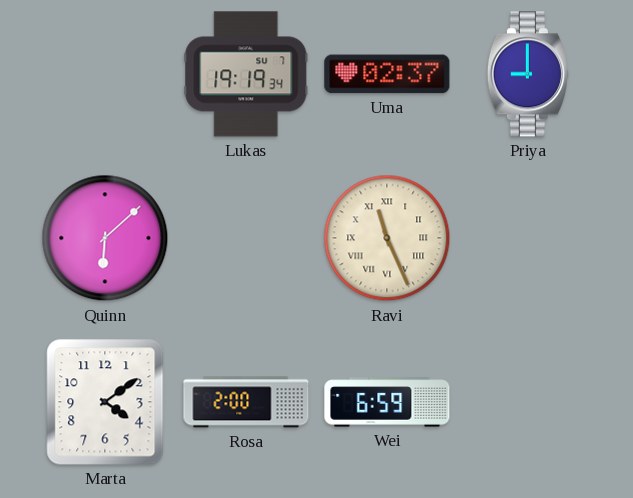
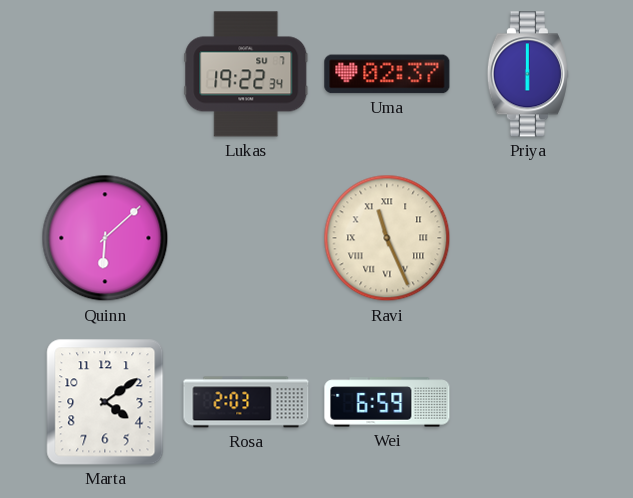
Lukas: 19:19 -> 19:22 (246, 74)
Priya: 9:00 -> 6:00 (528, 74)
Rosa: 2:00 -> 2:03 (246, 402)
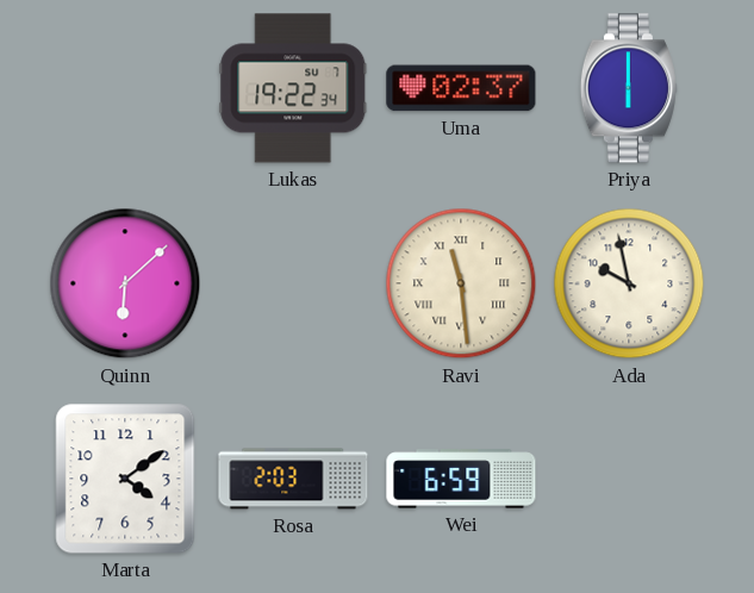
Ravi: 11:26 -> 11:29 (461, 283)
Ada: none -> 9:58 (629, 283)
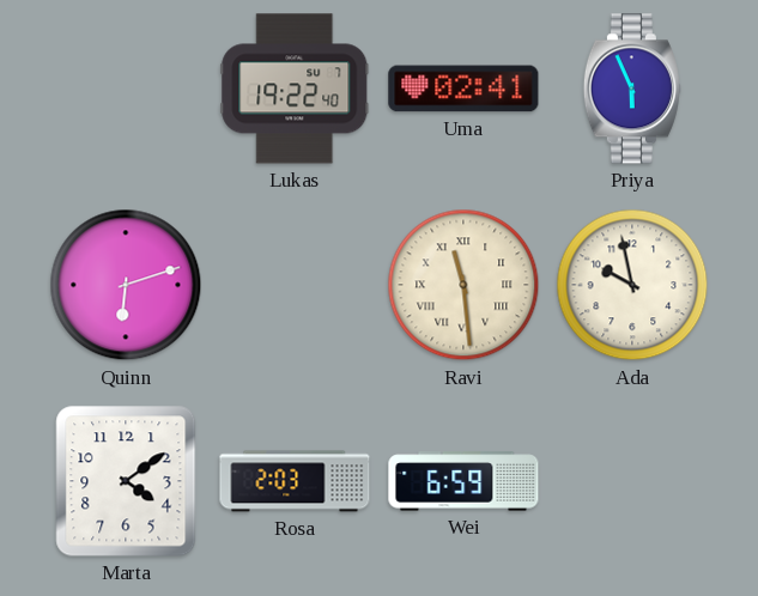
Lukas: 19:22:34 -> 19:22:40 (295, 89)
Uma: 02:37 -> 02:41 (463, 89)
Priya: 6:00 -> 5:56 (632, 89)
Quinn: 6:08 -> 6:12 (126, 285)
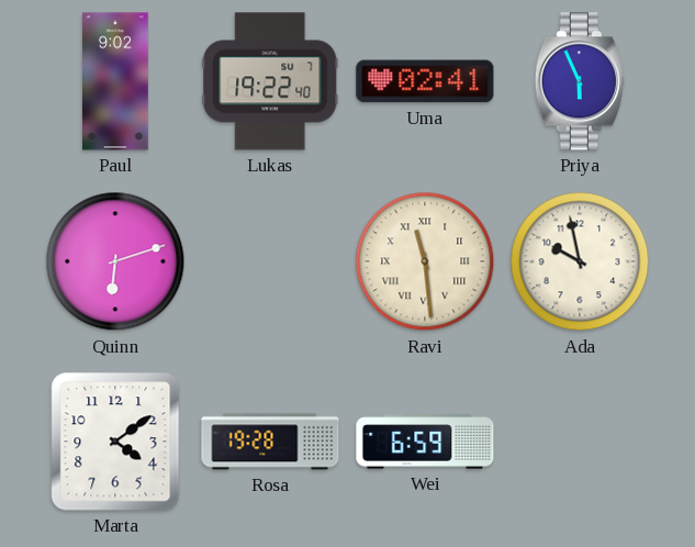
Paul: none -> 9:02 (115, 81)
Rosa: 2:03 -> 19:28 (270, 442)
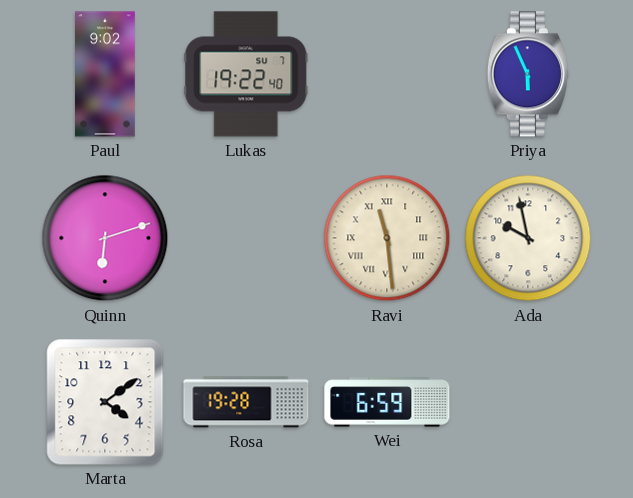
Uma: 02:41 -> none (425, 81)
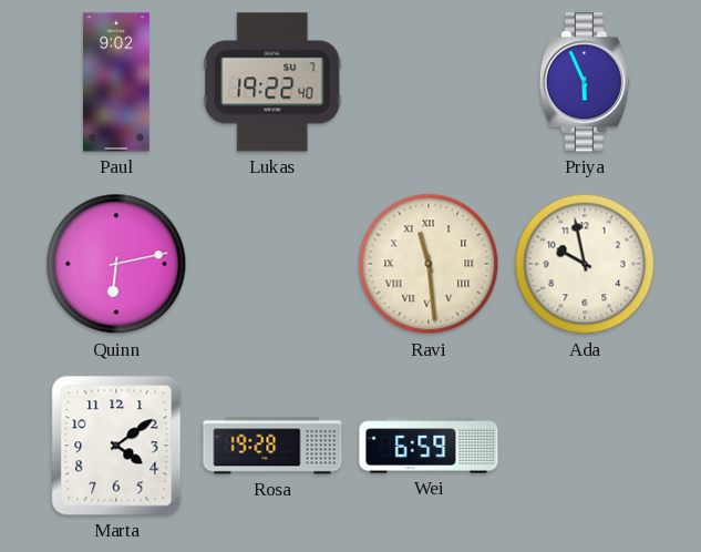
Quinn: 6:12 -> 6:13 (116, 264)
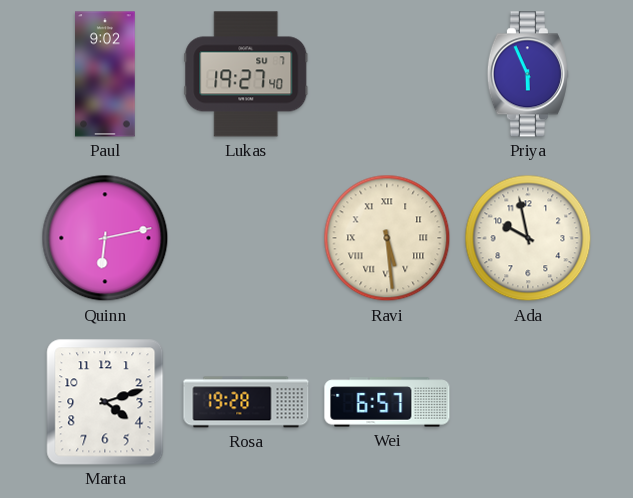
Lukas: 19:22 -> 19:27 (246, 74)
Ravi: 11:29 -> 5:29 (387, 238)
Marta: 4:09 -> 4:12 (105, 402)
Wei: 6:59 -> 6:57 (387, 402)
